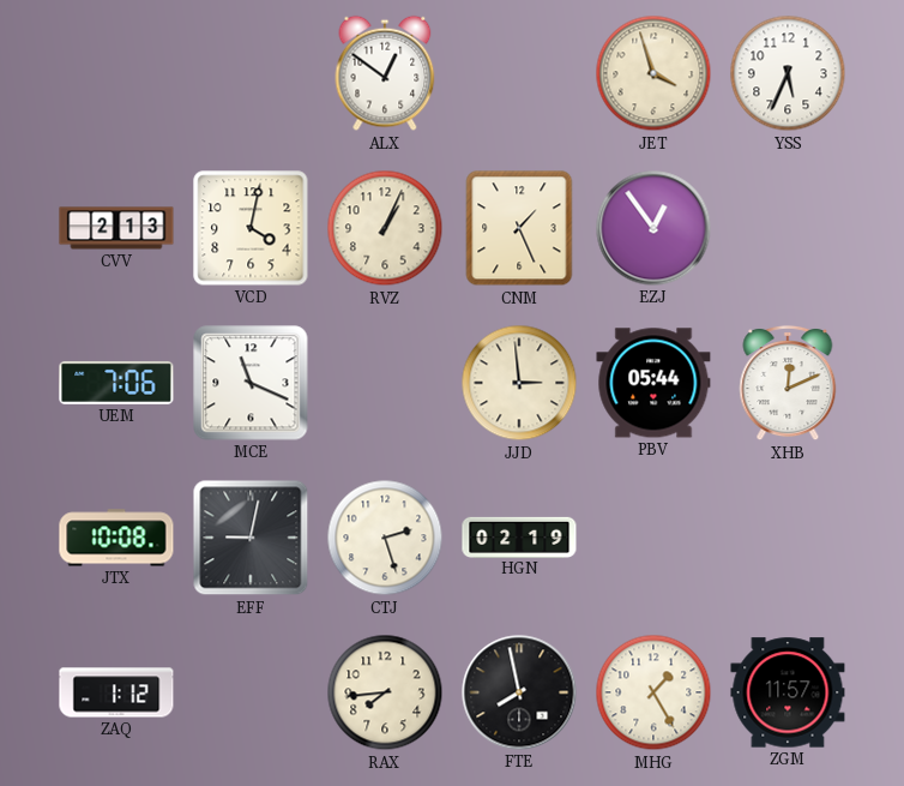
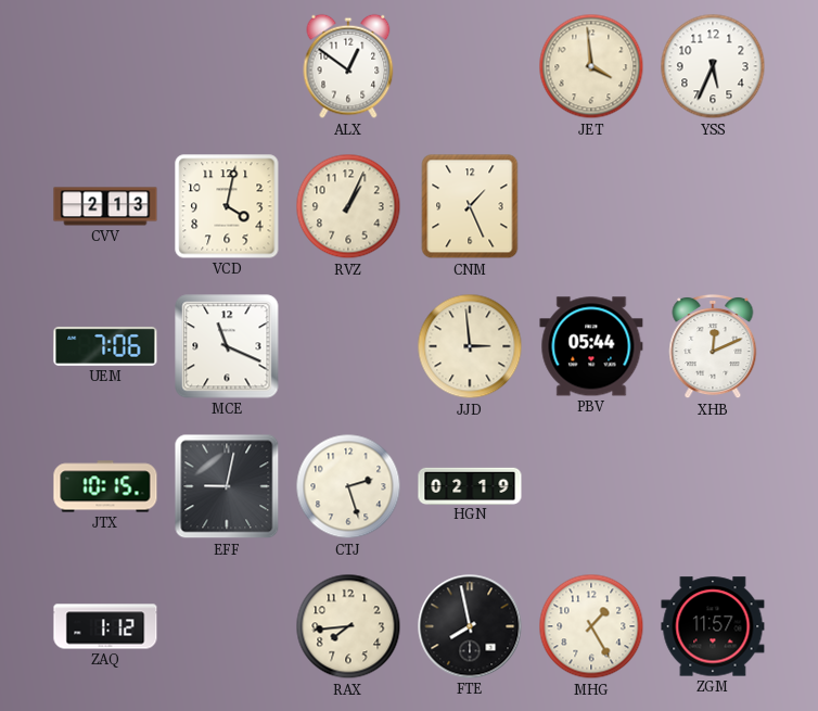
JET: 3:57 -> 3:59 (591, 66)
EZJ: 12:54 -> none (653, 228)
JTX: 10:08 -> 10:15 (105, 486)
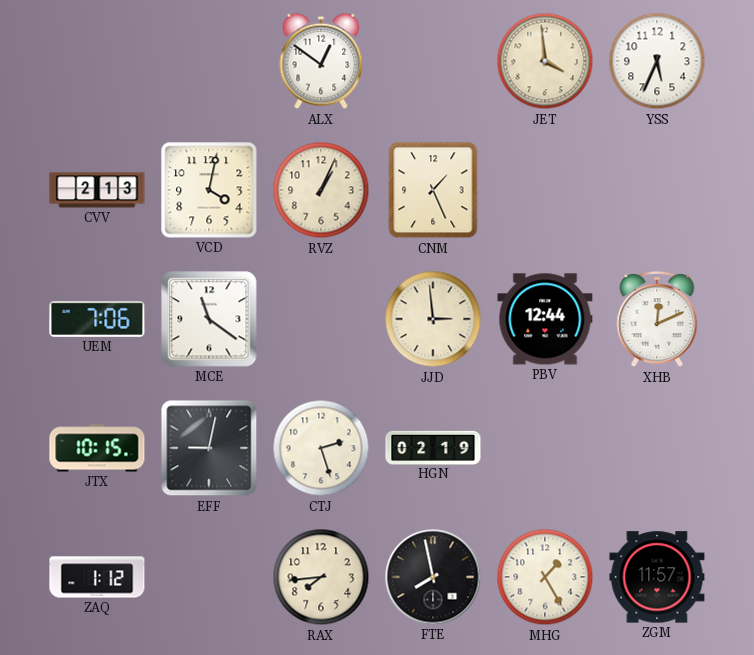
MCE: 11:19 -> 11:21 (209, 319)
PBV: 05:44 -> 12:44 (545, 319)
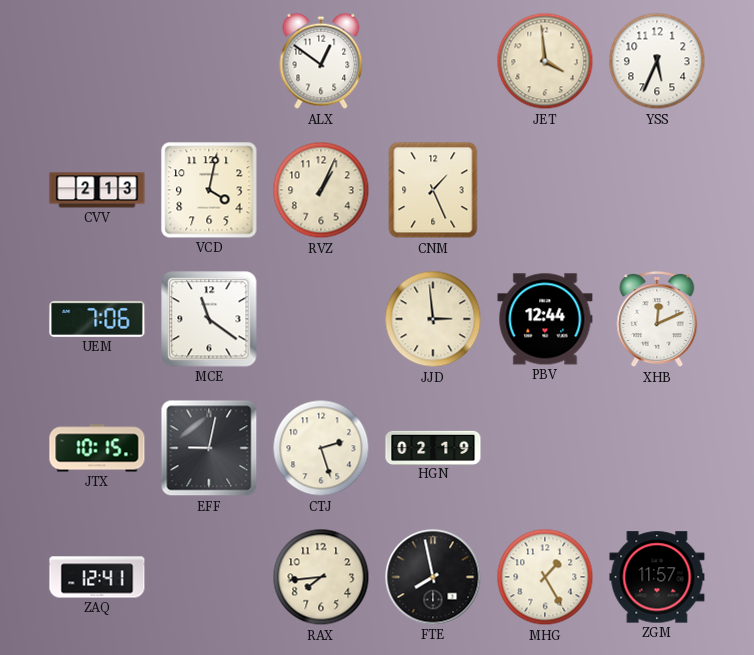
ZAQ: 1:12 -> 12:41 (97, 577)
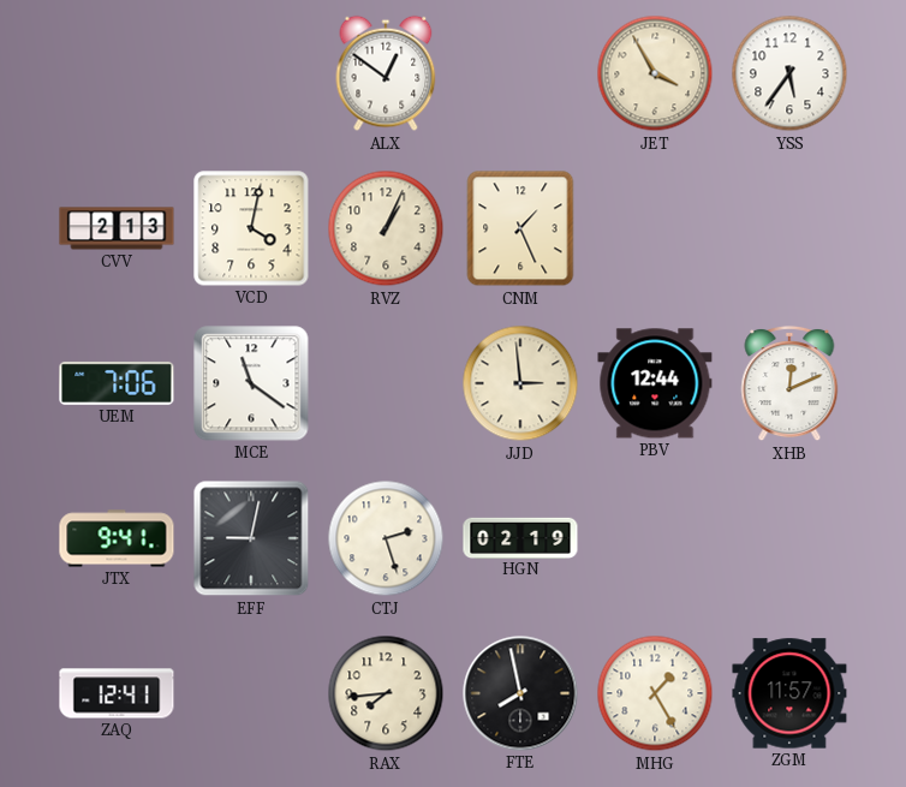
JET: 3:59 -> 3:55 (655, 73)
YSS: 5:34 -> 5:36 (789, 73)
JTX: 10:15 -> 9:41 (117, 538)
